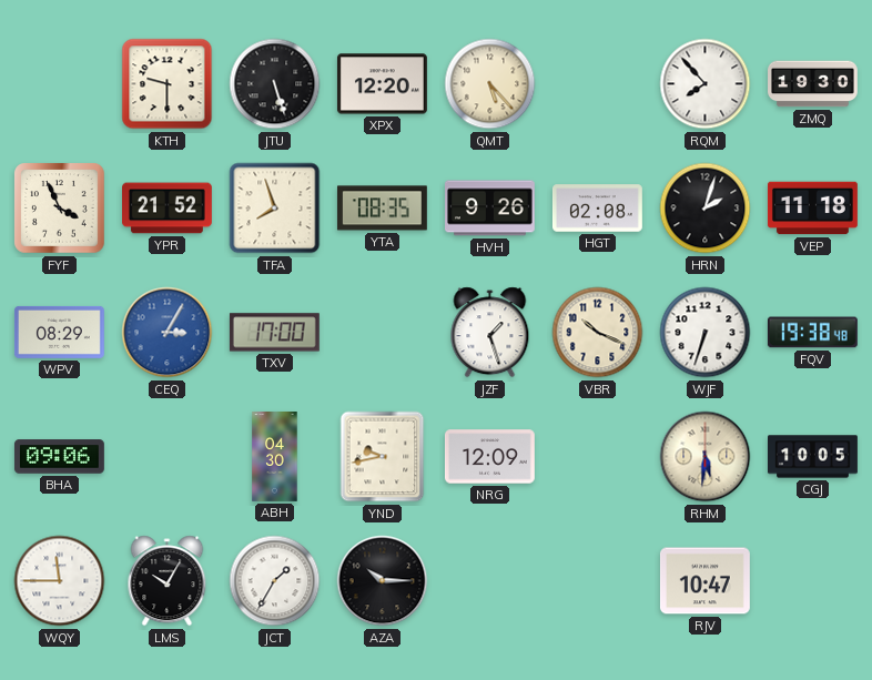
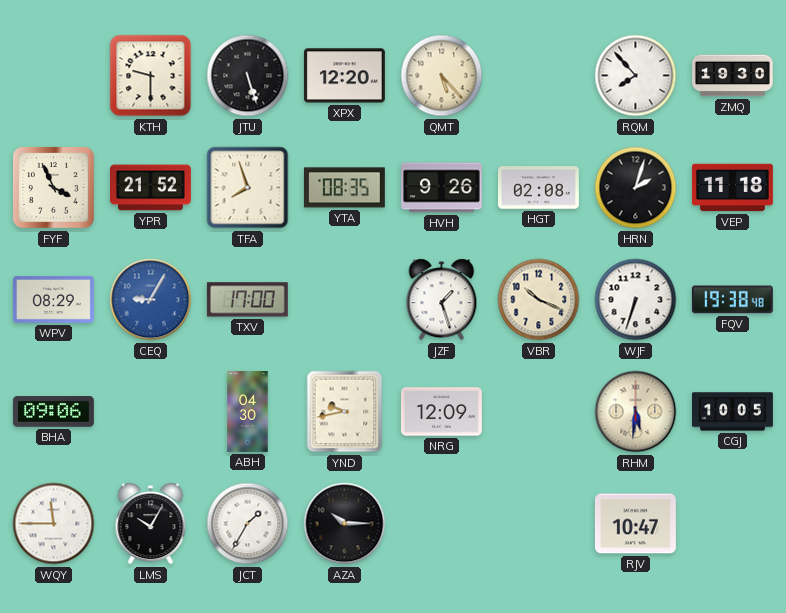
CEQ: 3:05 -> 9:05 (151, 300)
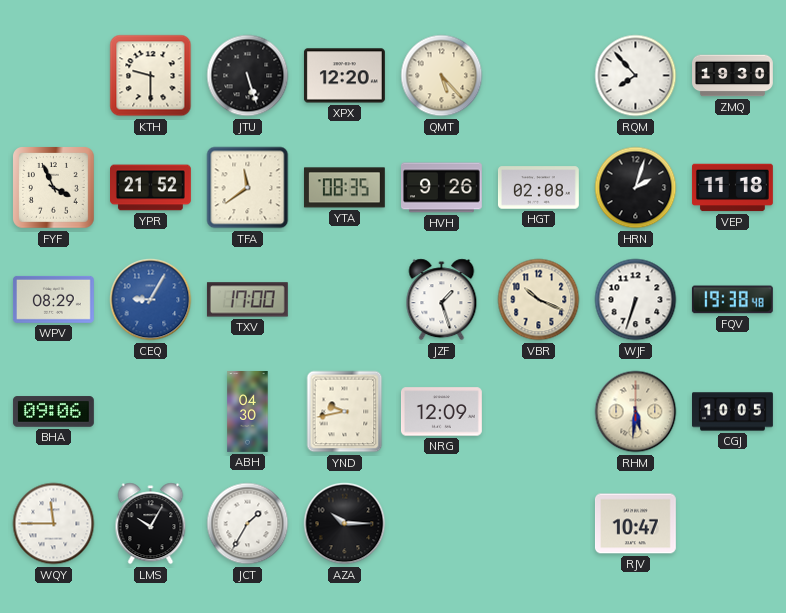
TFA: 7:57 -> 11:39 (248, 188)
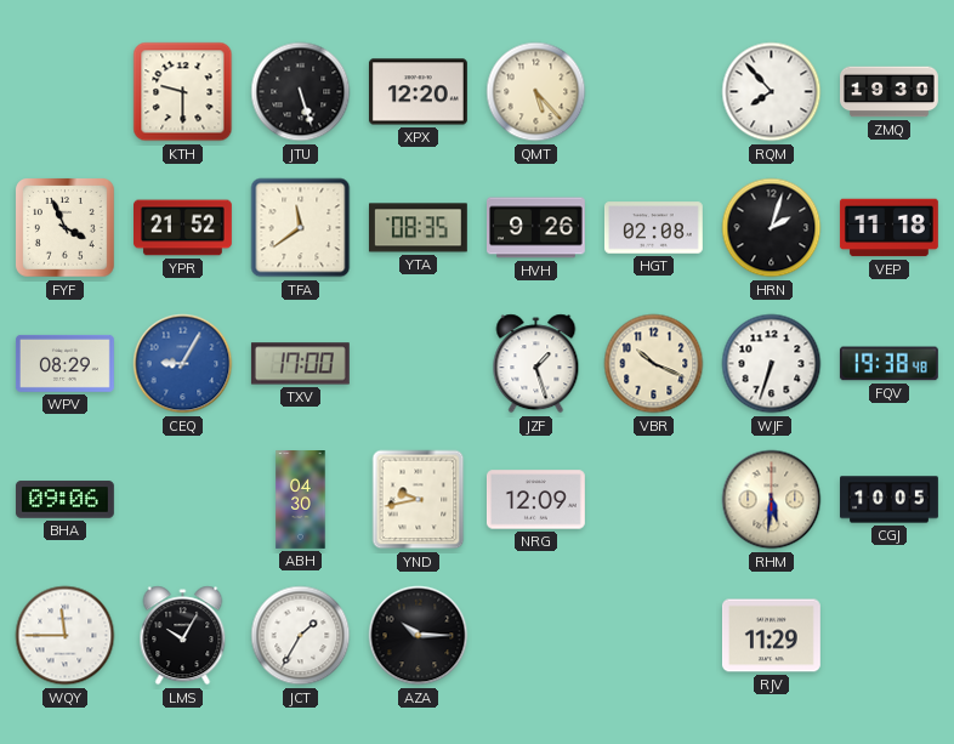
RJV: 10:47 -> 11:29 (771, 636)
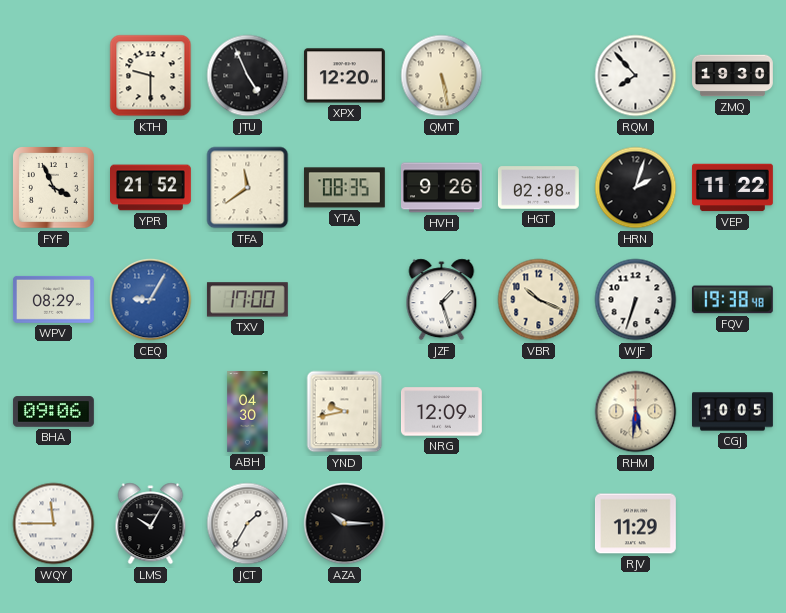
JTU: 5:27 -> 4:56 (248, 76)
QMT: 5:23 -> 5:28 (442, 76)
VEP: 11:18 -> 11:22 (733, 188)
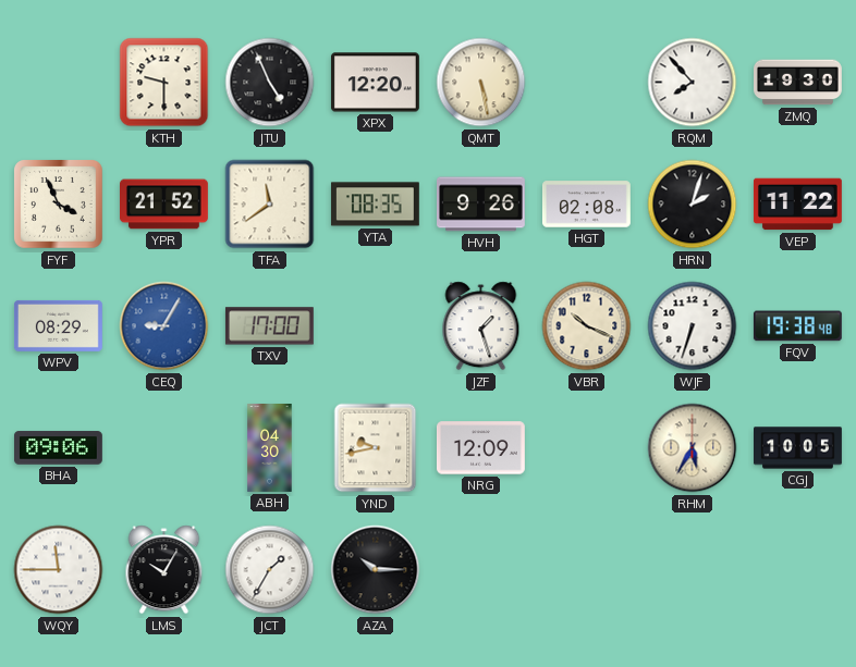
RHM: 5:31 -> 5:35 (693, 448)
RJV: 11:29 -> none (635, 524)
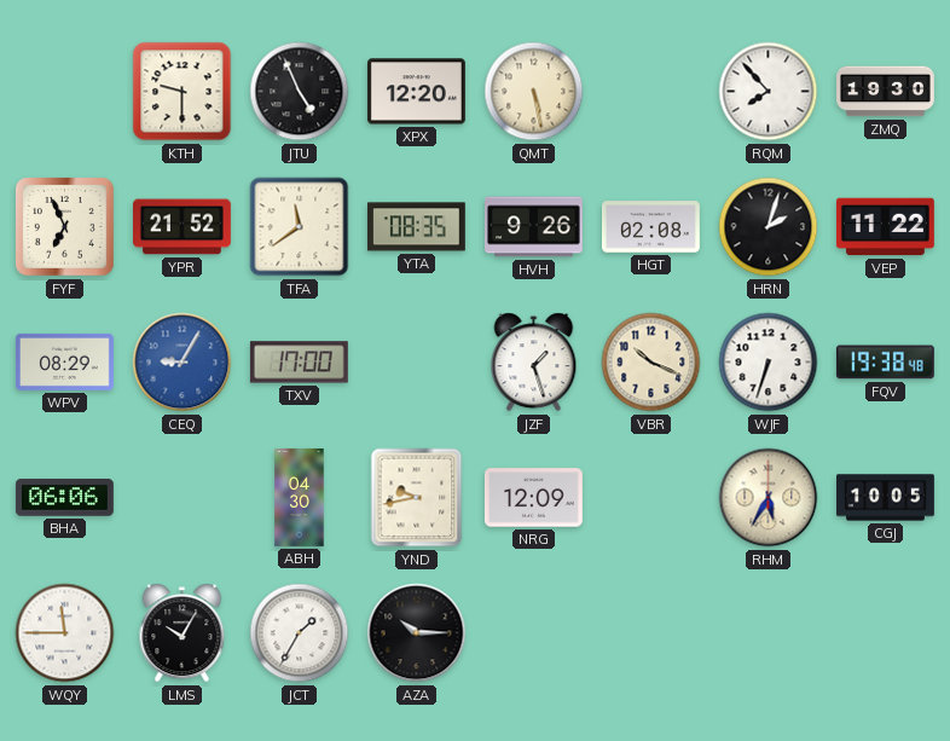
FYF: 3:56 -> 6:56 (65, 227)
BHA: 09:06 -> 06:06 (64, 498)
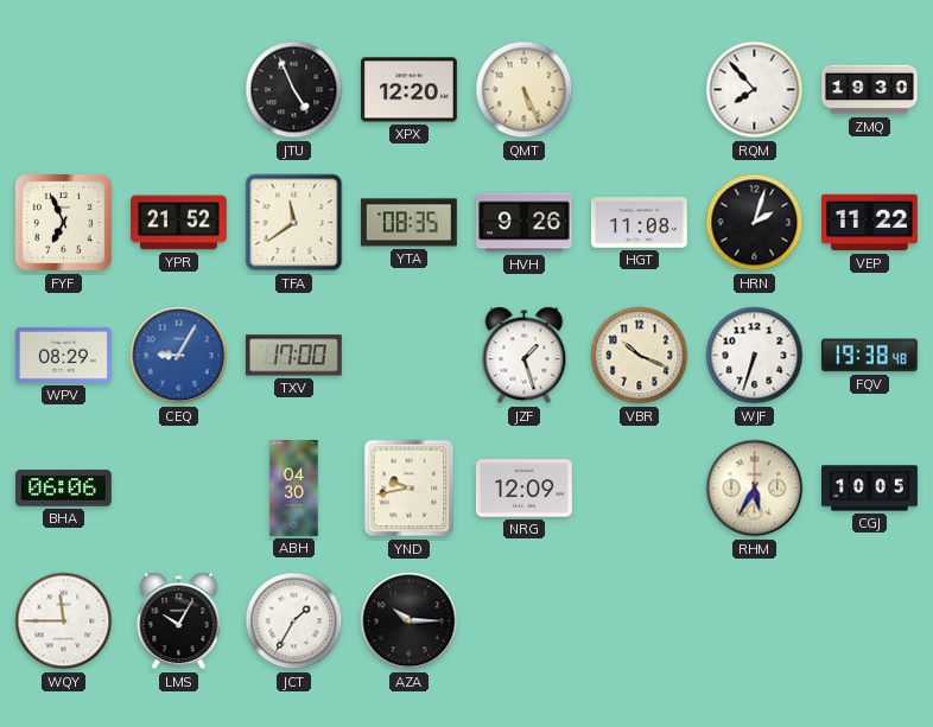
KTH: 9:30 -> none (183, 92)
QMT: 5:28 -> 5:26 (525, 90)
HGT: 02:08 -> 11:08 (640, 223)
